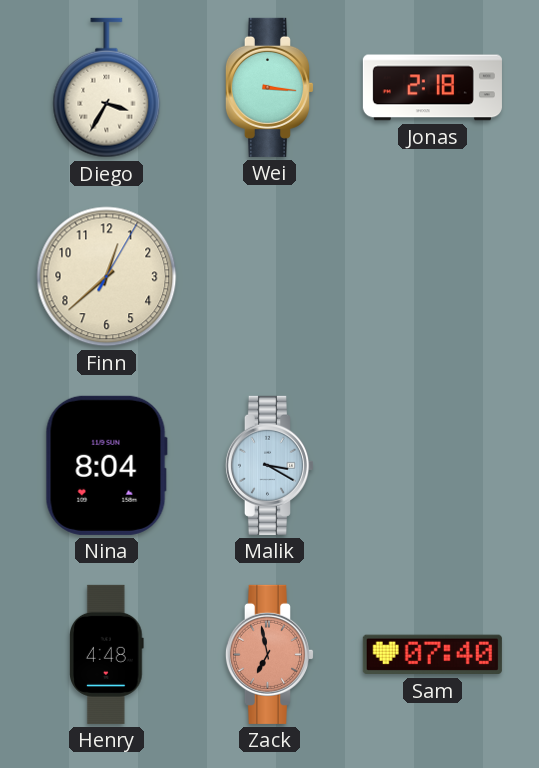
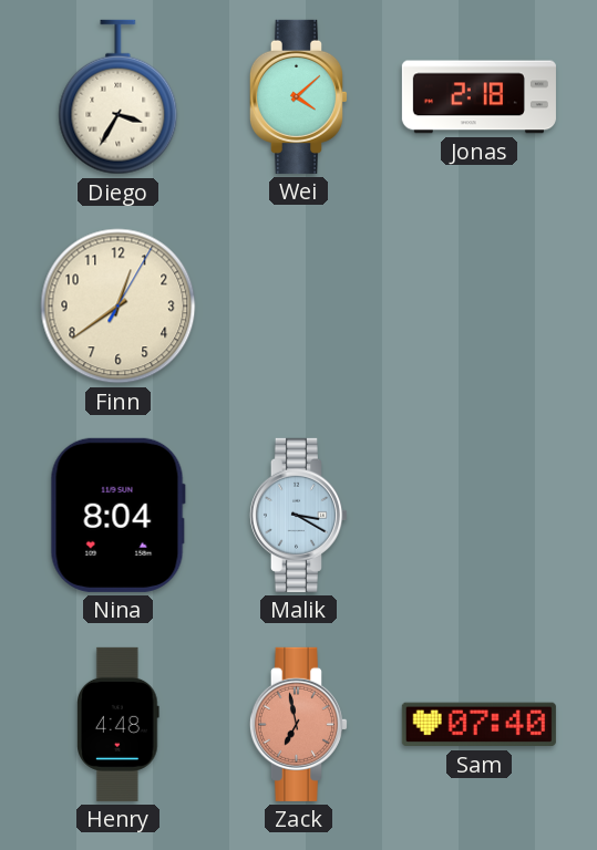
Wei: 3:16 -> 4:08 (298, 96)
Finn: 12:38 -> 12:39 (119, 307)
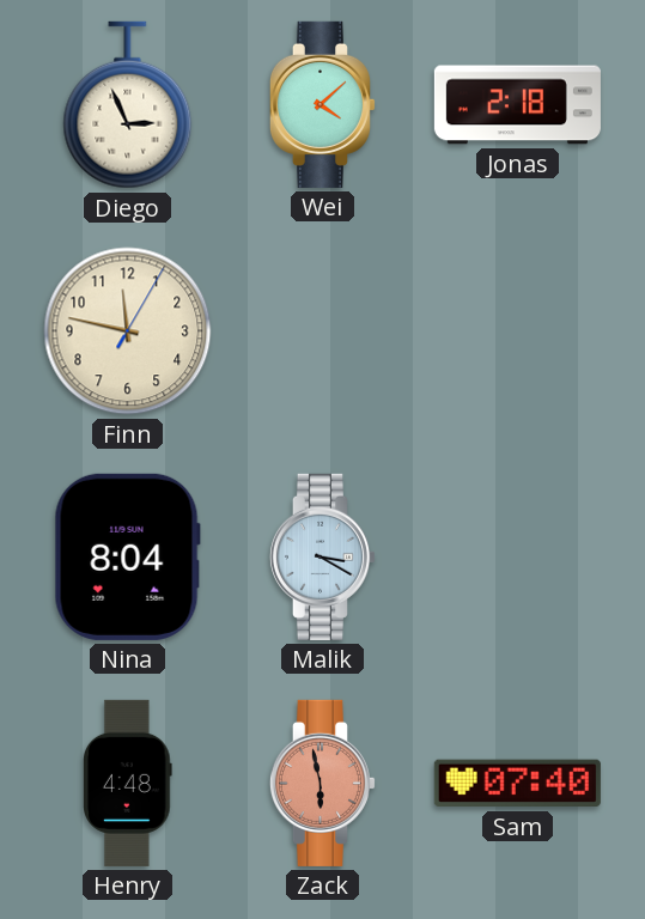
Diego: 3:35 -> 2:56 (128, 105)
Finn: 12:39 -> 11:47 (128, 331)
Zack: 6:58 -> 5:58 (322, 783)
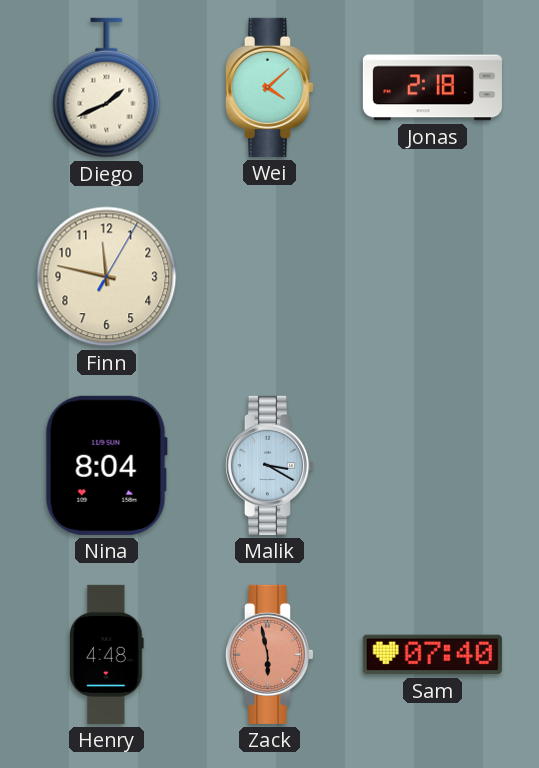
Diego: 2:56 -> 1:41 (107, 88)
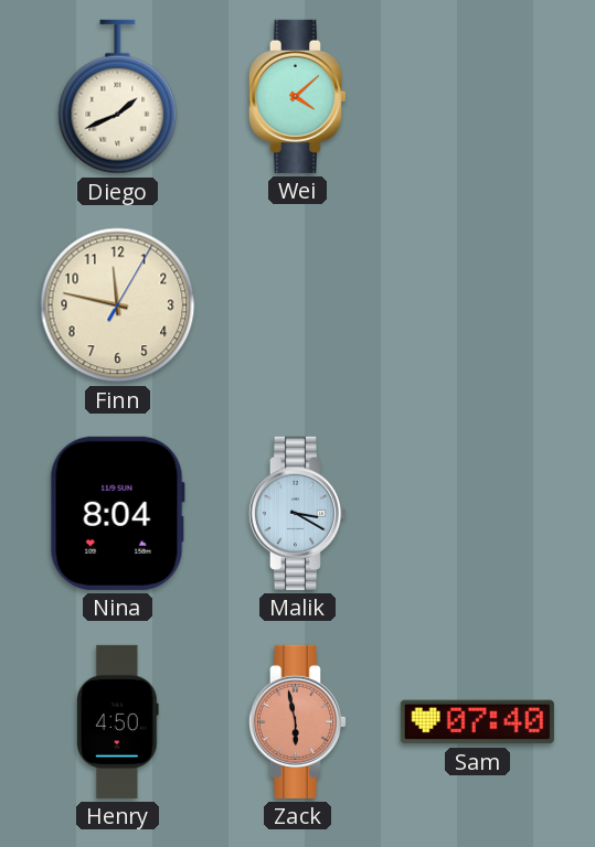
Jonas: 2:18 -> none (432, 88)
Henry: 4:48 -> 4:50 (118, 721)
